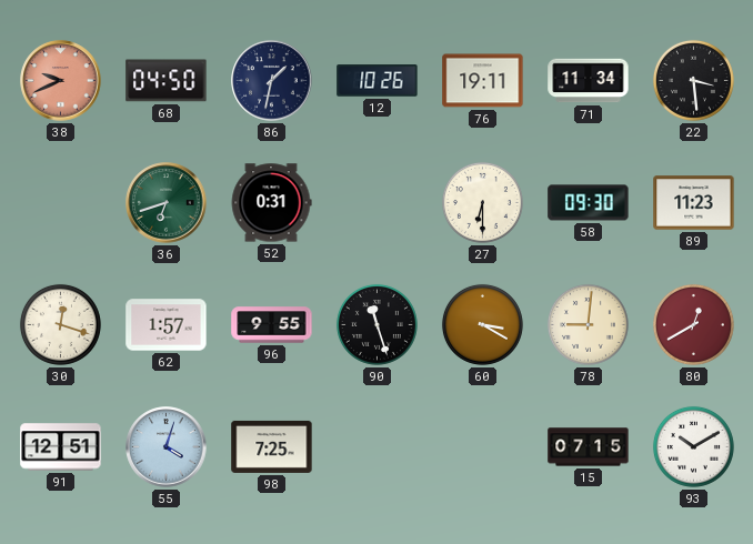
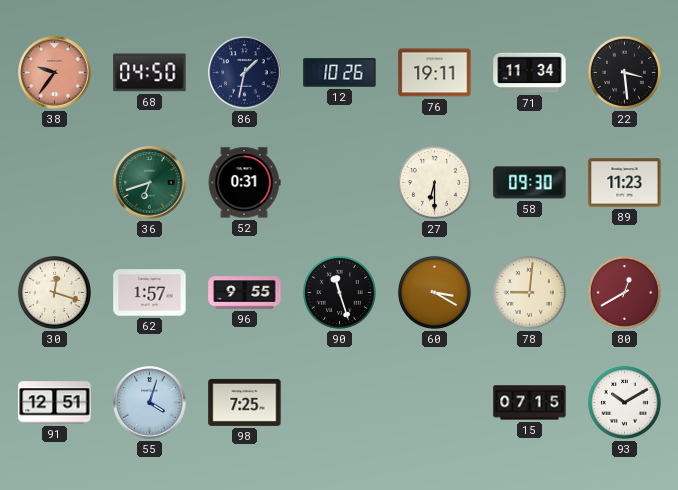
38: 9:41 -> 9:36 (55, 73)
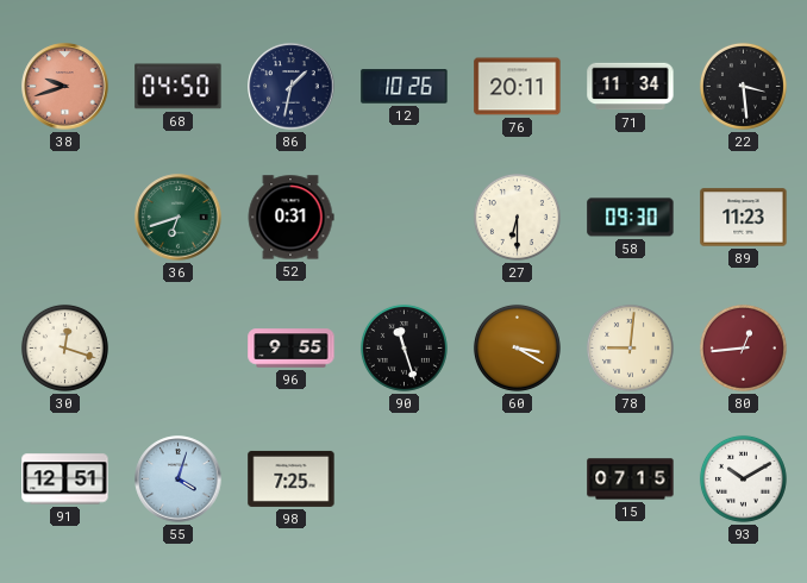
38: 9:36 -> 9:42 (65, 87)
76: 19:11 -> 20:11 (518, 87)
62: 1:57 -> none (150, 293)
80: 12:40 -> 12:44 (743, 347)
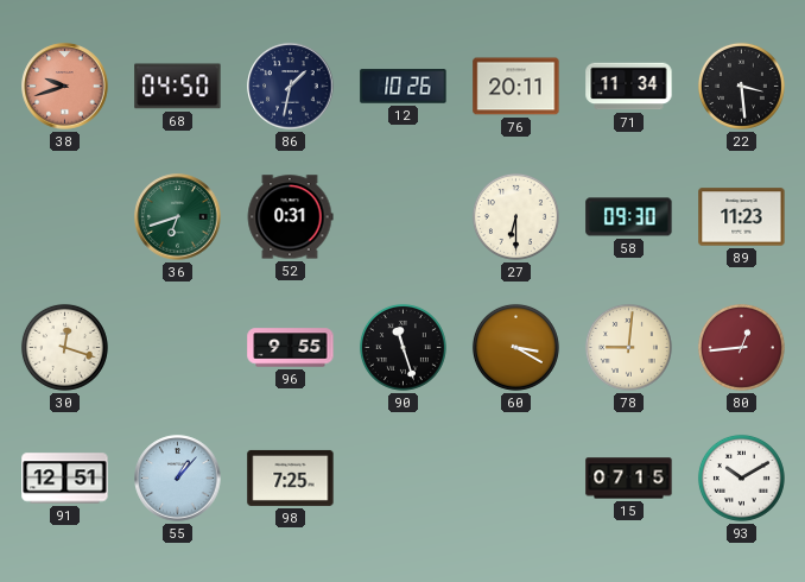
55: 4:03 -> 1:07 (178, 479)
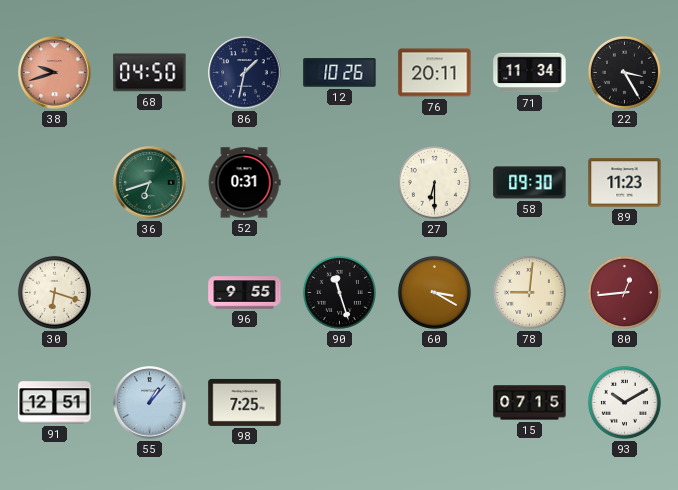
22: 3:29 -> 3:25 (624, 72)
30: 12:18 -> 6:18 (54, 292)
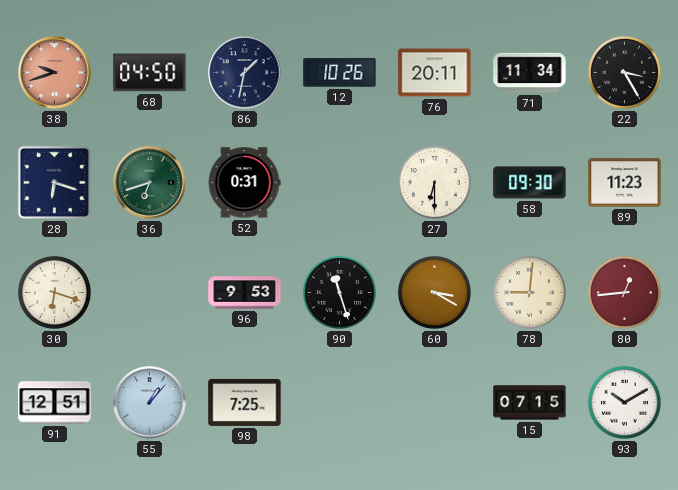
28: none -> 6:18 (54, 182)
96: 9:55 -> 9:53 (245, 293)
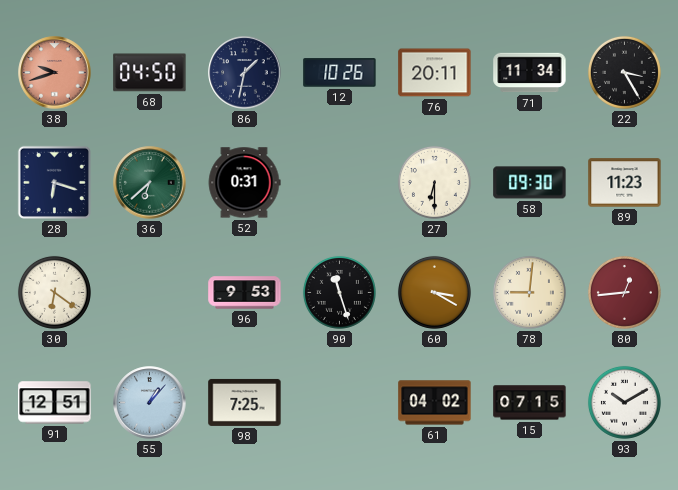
36: 6:42 -> 6:38 (150, 183)
30: 6:18 -> 6:21 (54, 292)
61: none -> 04:02 (435, 403)
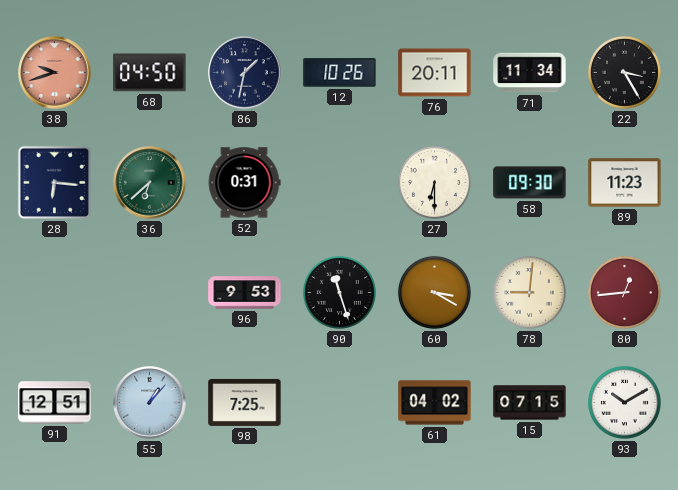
28: 6:18 -> 6:16 (54, 182)
30: 6:21 -> none (54, 292)
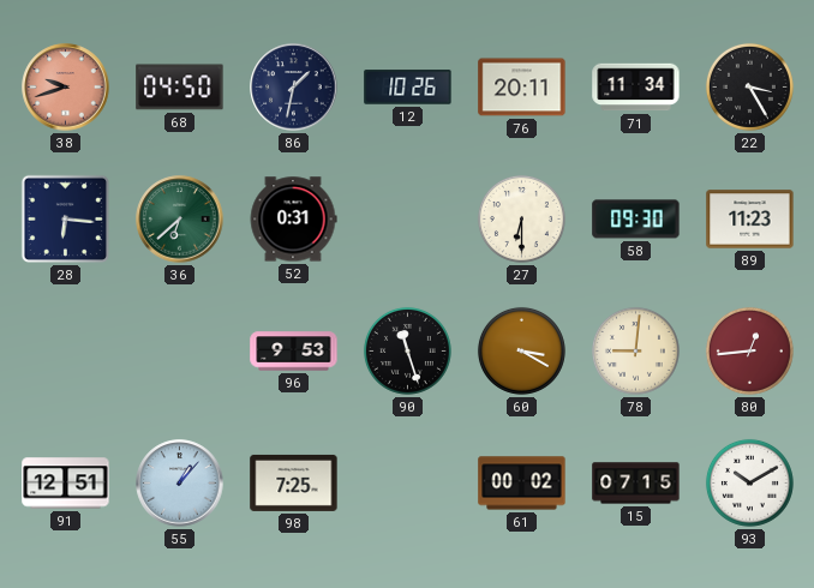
61: 04:02 -> 00:02 (522, 484)
